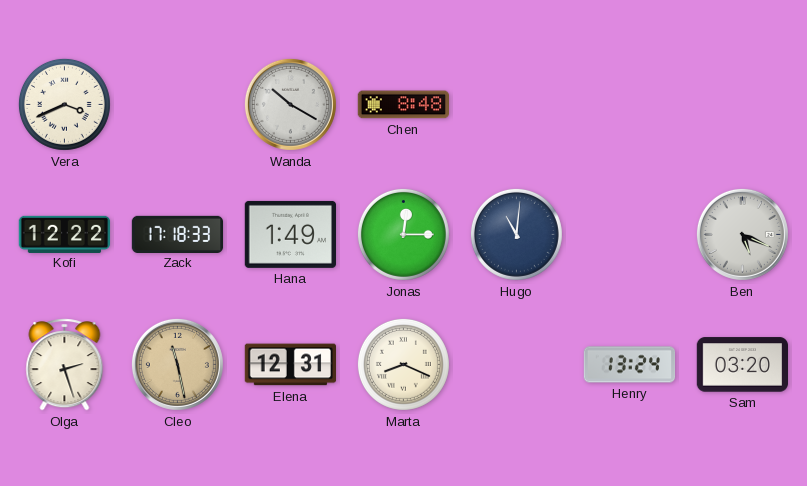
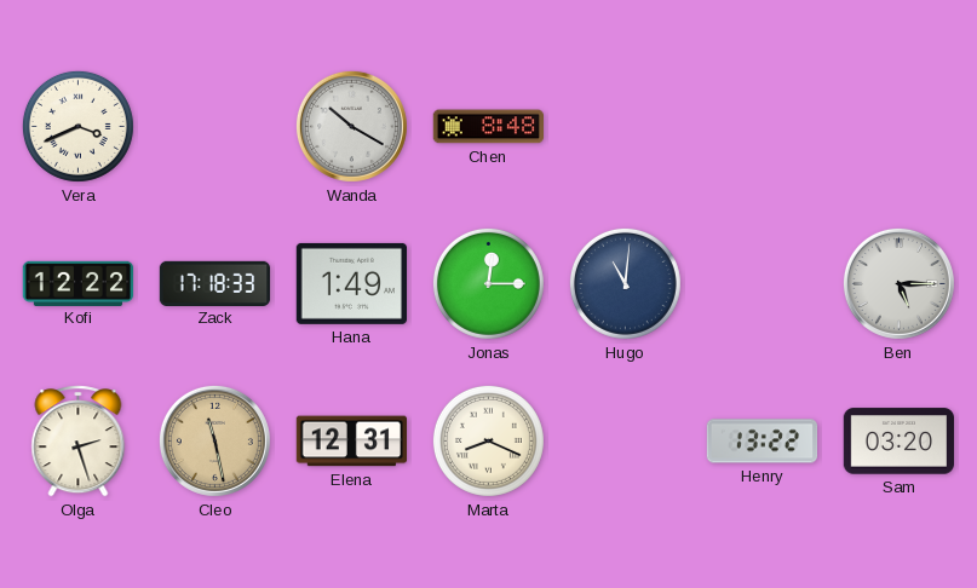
Ben: 5:19 -> 5:15 (898, 283)
Henry: 13:24 -> 13:22 (763, 442)
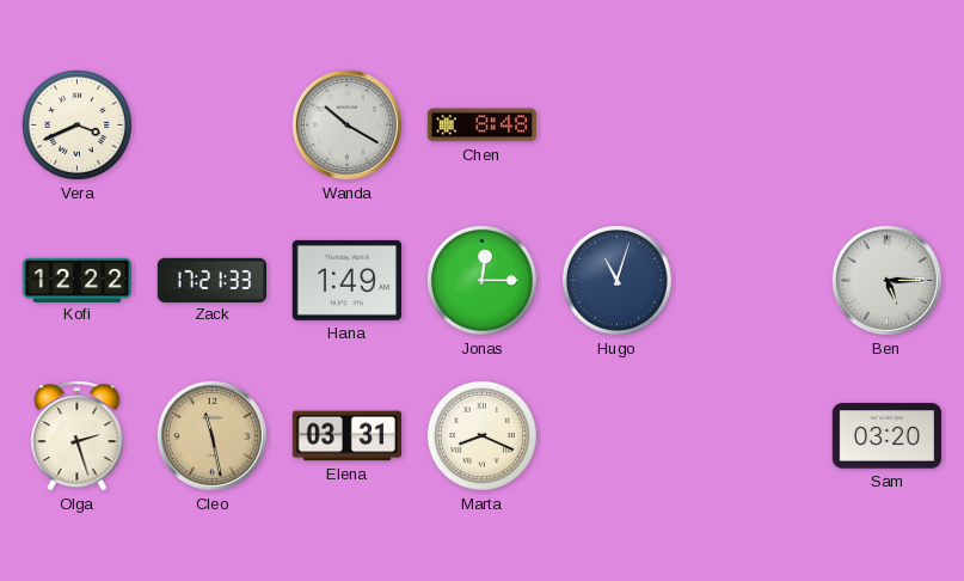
Zack: 17:18 -> 17:21 (213, 280)
Hugo: 11:01 -> 11:03 (616, 280)
Elena: 12:31 -> 03:31 (348, 436)
Henry: 13:22 -> none (763, 442)
